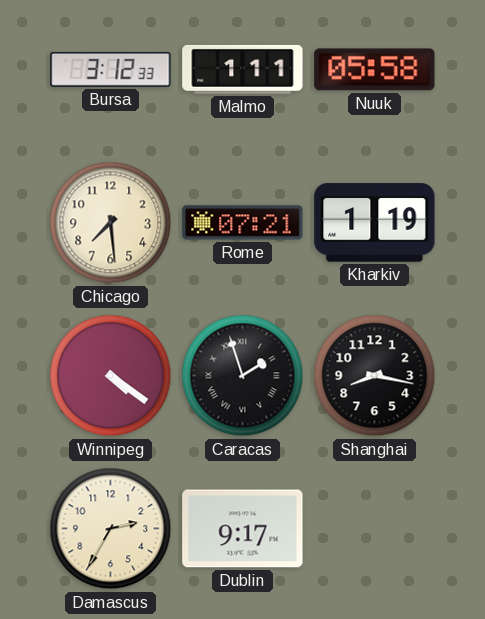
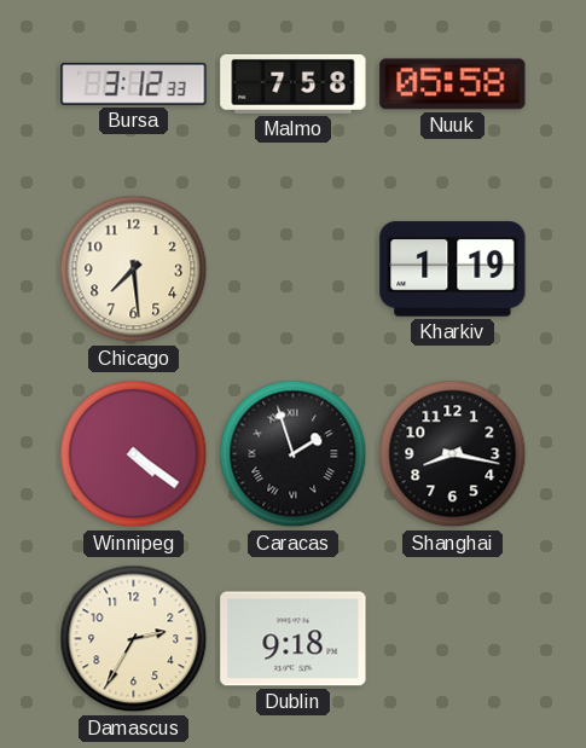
Malmo: 1:11 -> 7:58 (294, 83)
Rome: 07:21 -> none (243, 223)
Dublin: 9:17 -> 9:18 (294, 639)
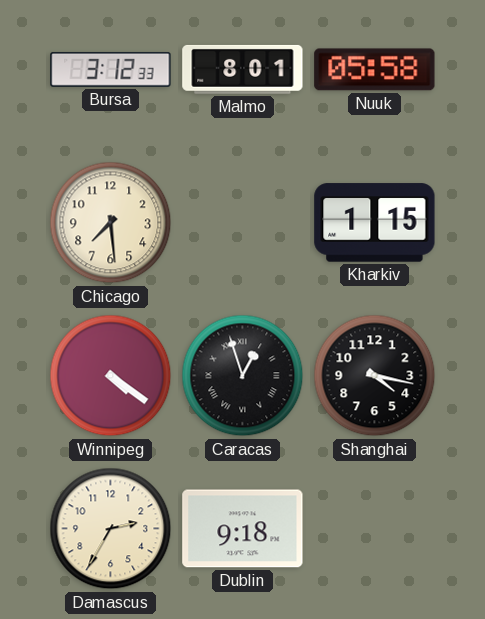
Malmo: 7:58 -> 8:01 (243, 69)
Kharkiv: 1:19 -> 1:15 (375, 223)
Caracas: 1:57 -> 12:57 (243, 376)
Shanghai: 8:17 -> 4:17 (375, 376)
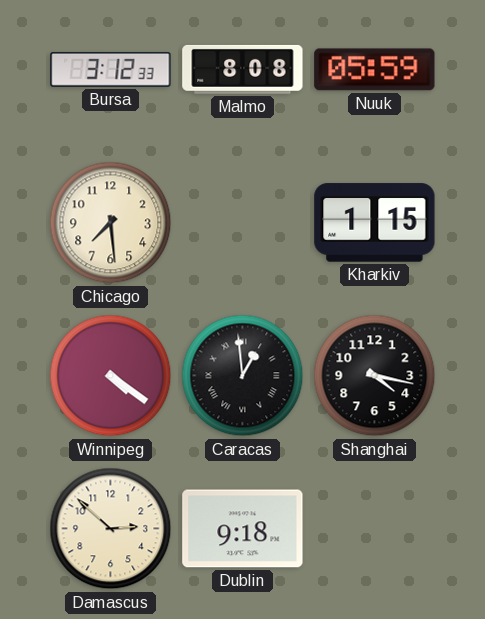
Malmo: 8:01 -> 8:08 (243, 69)
Nuuk: 05:58 -> 05:59 (375, 70)
Caracas: 12:57 -> 12:59 (243, 376)
Damascus: 2:35 -> 2:52 (111, 529)
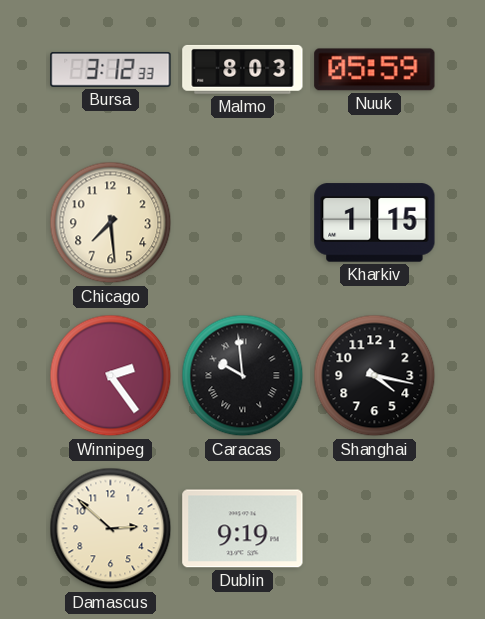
Malmo: 8:08 -> 8:03 (243, 69)
Winnipeg: 4:21 -> 2:24 (111, 376)
Caracas: 12:59 -> 9:59 (243, 376)
Dublin: 9:18 -> 9:19 (243, 529)
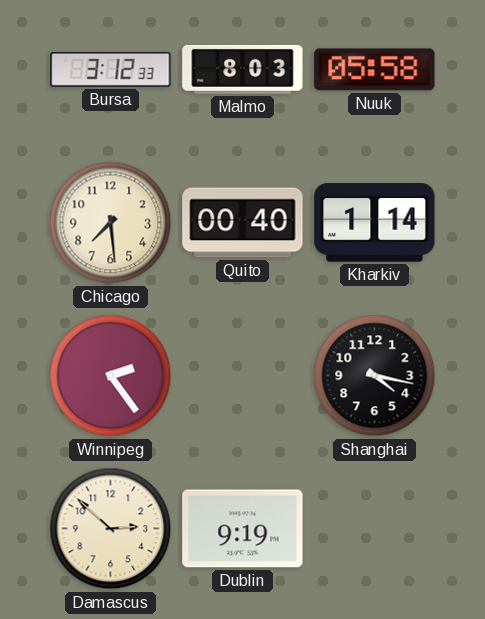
Nuuk: 05:59 -> 05:58 (375, 70)
Quito: none -> 00:40 (243, 223)
Kharkiv: 1:15 -> 1:14 (375, 223)
Caracas: 9:59 -> none (243, 376)
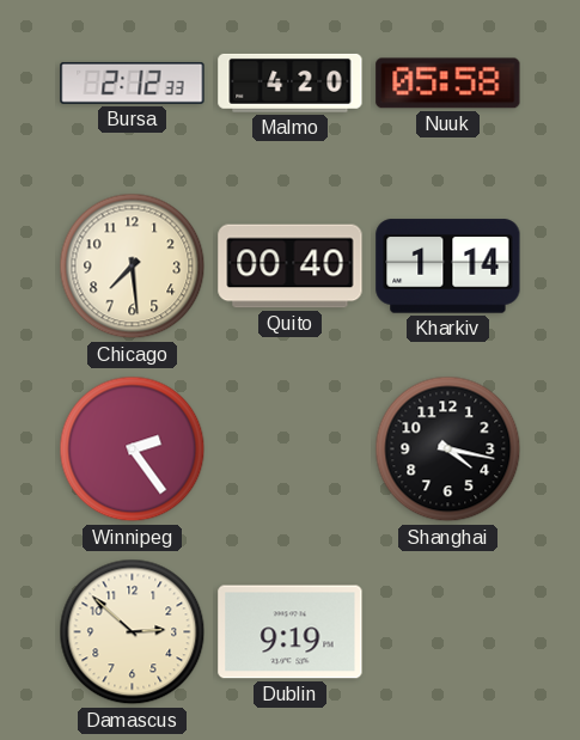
Bursa: 3:12 -> 2:12 (133, 82)
Malmo: 8:03 -> 4:20 (291, 82)
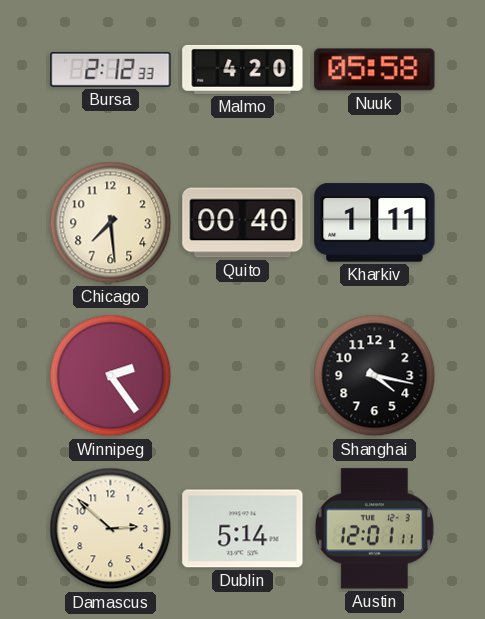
Kharkiv: 1:14 -> 1:11 (375, 223)
Dublin: 9:19 -> 5:14 (243, 529)
Austin: none -> 12:01 (374, 529)
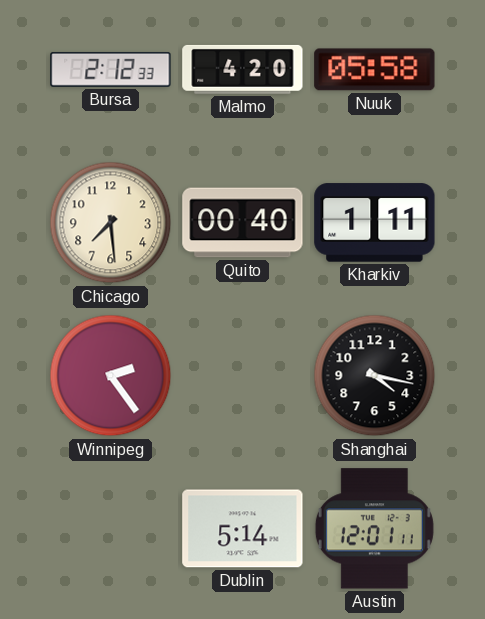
Damascus: 2:52 -> none (111, 529)
